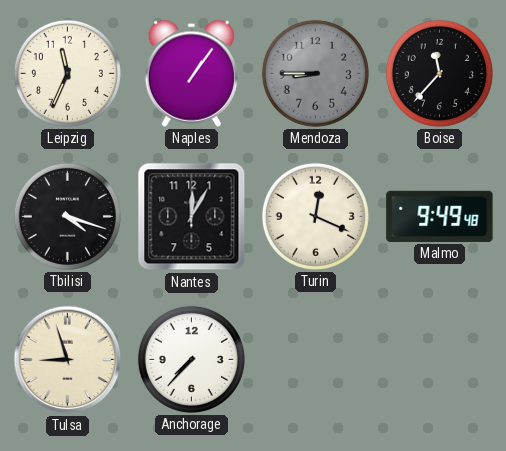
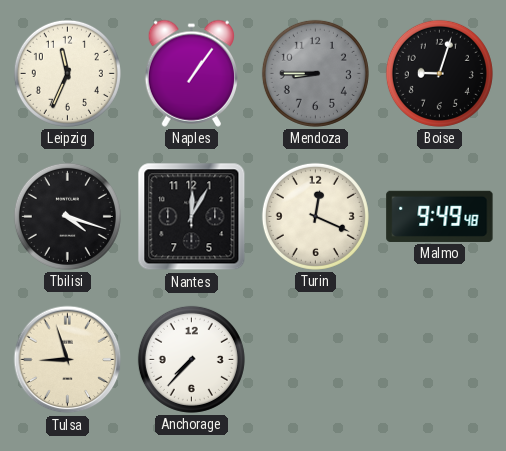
Boise: 11:37 -> 9:03 (439, 73)
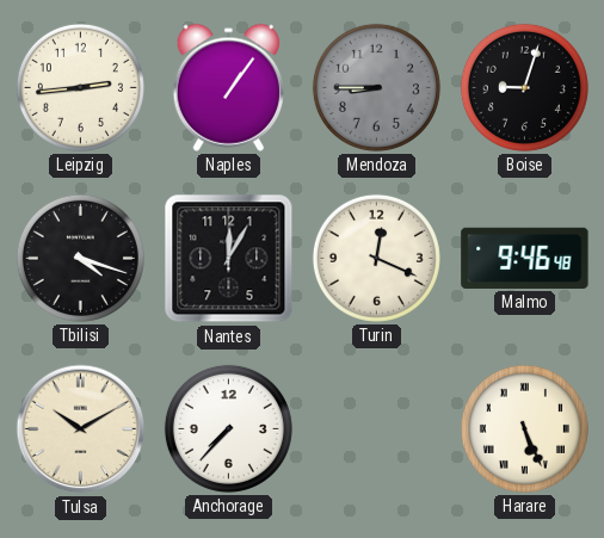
Leipzig: 11:34 -> 2:44 (80, 87)
Malmo: 9:49 -> 9:46 (525, 258)
Tulsa: 8:57 -> 10:10 (81, 429)
Harare: none -> 5:26 (524, 428)
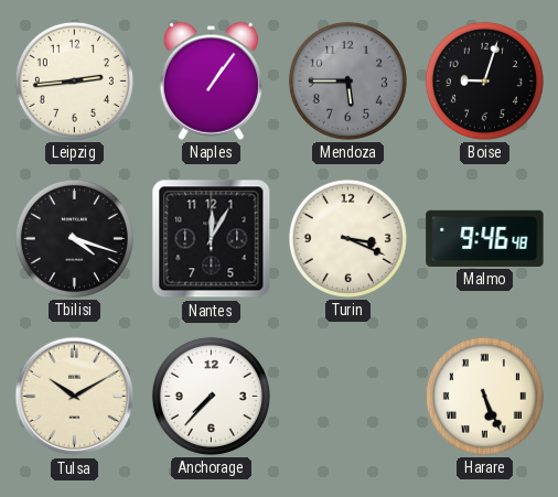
Mendoza: 8:45 -> 5:45 (347, 80)
Turin: 12:19 -> 3:19 (347, 238)
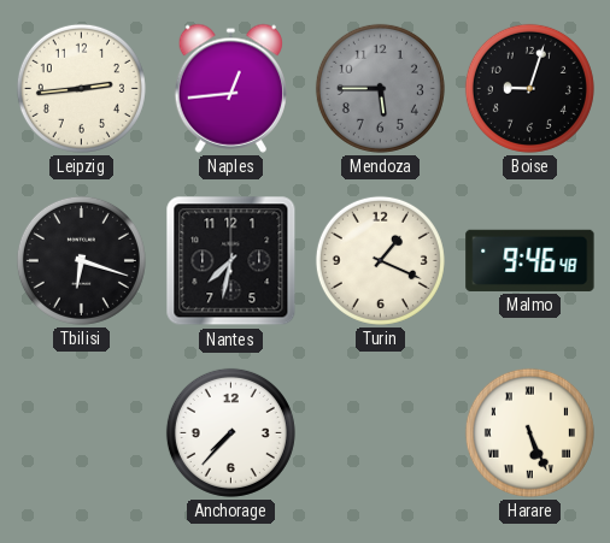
Naples: 1:06 -> 12:44 (230, 88)
Tbilisi: 4:18 -> 6:18 (81, 260)
Nantes: 12:05 -> 7:32 (231, 261)
Turin: 3:19 -> 1:19 (380, 260)
Tulsa: 10:10 -> none (75, 397)
